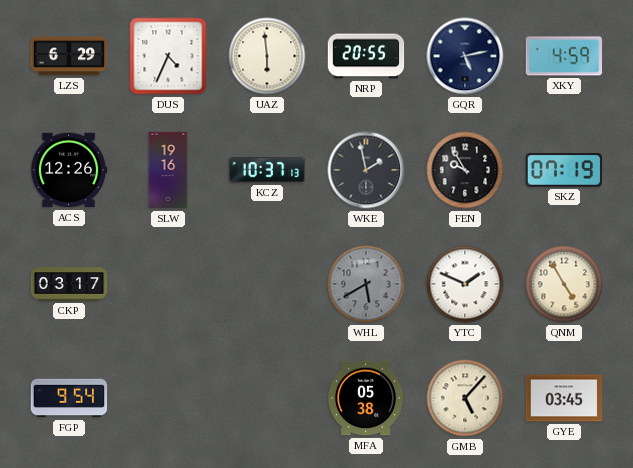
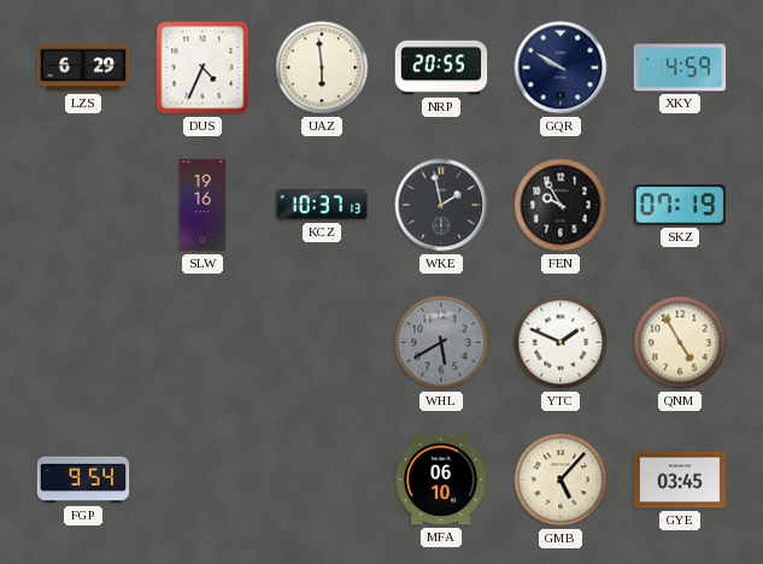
GQR: 5:13 -> 9:50 (560, 67)
ACS: 12:26 -> none (69, 170)
CKP: 03:17 -> none (69, 284)
MFA: 05:38 -> 06:10 (441, 480)
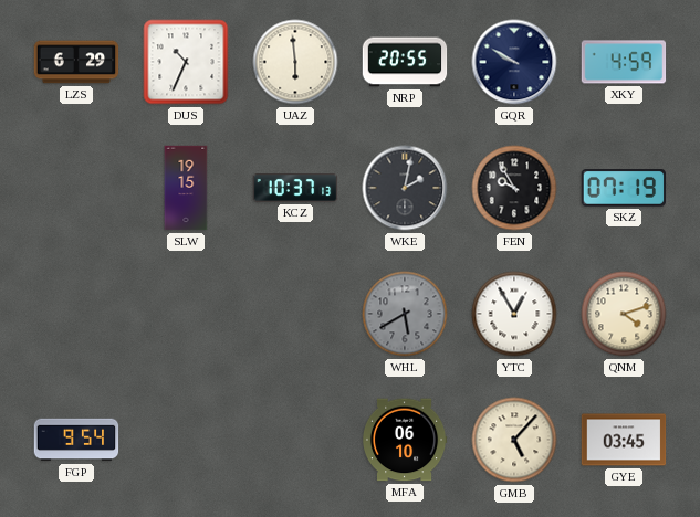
DUS: 4:34 -> 10:34 (186, 62)
SLW: 19:16 -> 19:15 (186, 188)
WKE: 1:58 -> 2:02 (405, 188)
YTC: 1:49 -> 12:55 (514, 314)
QNM: 4:55 -> 4:12 (624, 314)
